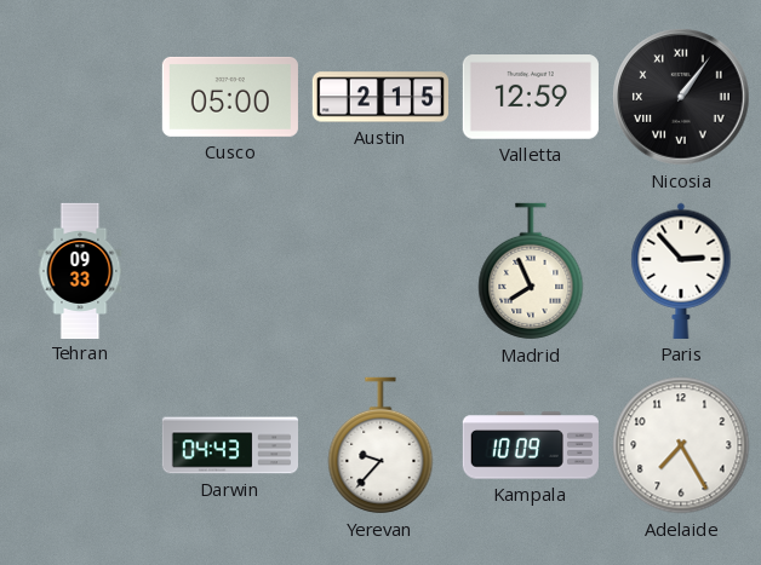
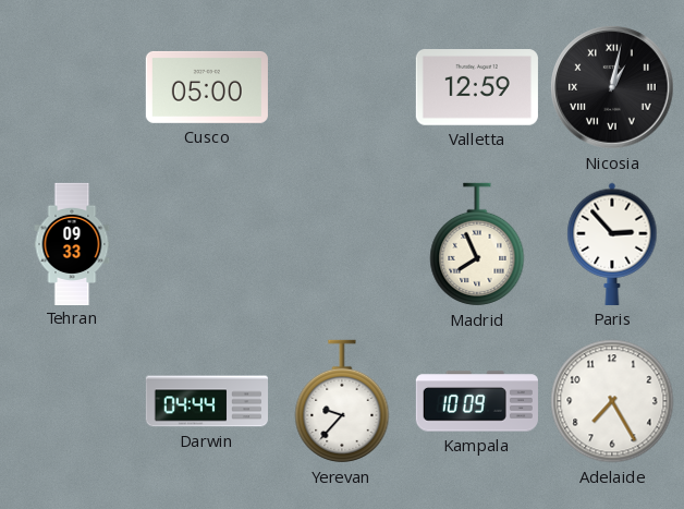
Austin: 2:15 -> none (380, 97)
Nicosia: 1:06 -> 1:02 (612, 87)
Darwin: 04:43 -> 04:44 (206, 401)
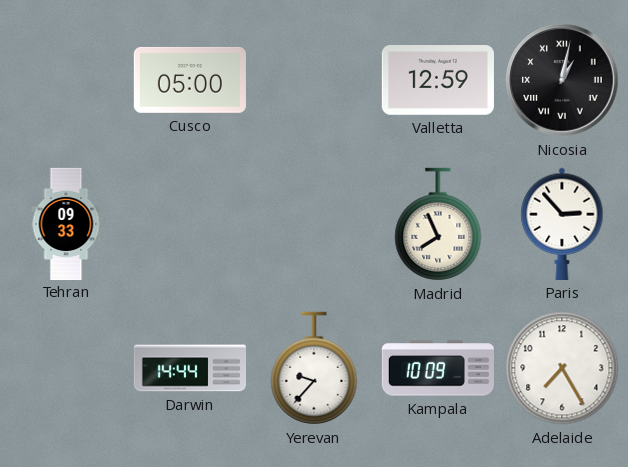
Darwin: 04:44 -> 14:44 (189, 368)
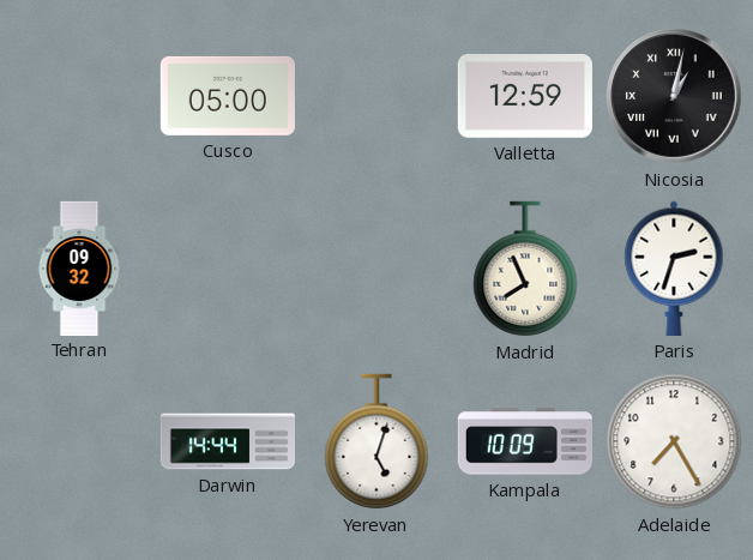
Tehran: 09:33 -> 09:32 (79, 267)
Paris: 2:53 -> 2:33 (674, 269)
Yerevan: 9:37 -> 5:03 (376, 441)
